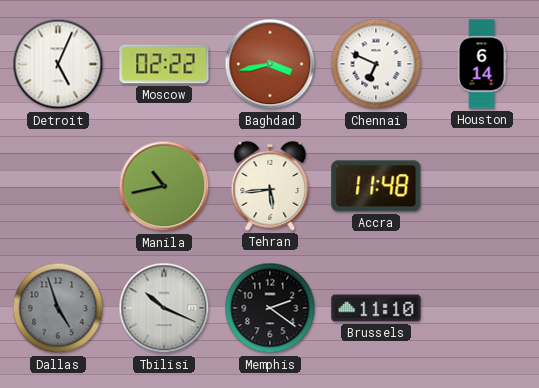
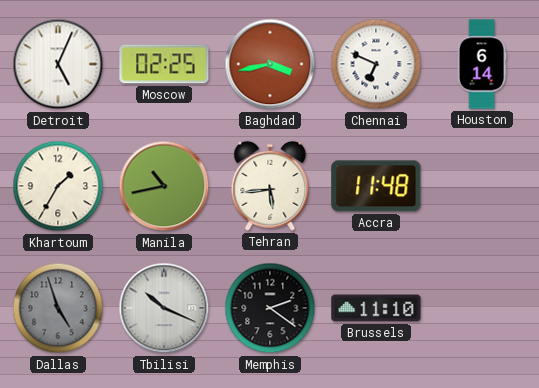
Moscow: 02:22 -> 02:25 (164, 64)
Khartoum: none -> 1:35 (58, 186)
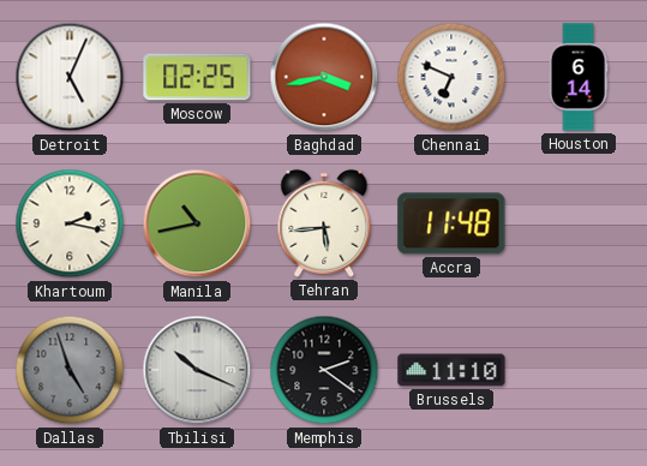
Khartoum: 1:35 -> 2:17 (70, 223)
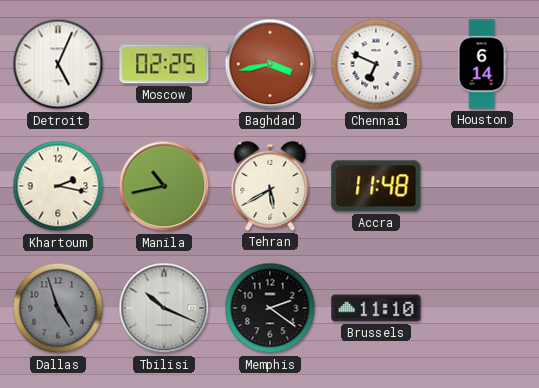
Tehran: 5:44 -> 5:40 (270, 186)
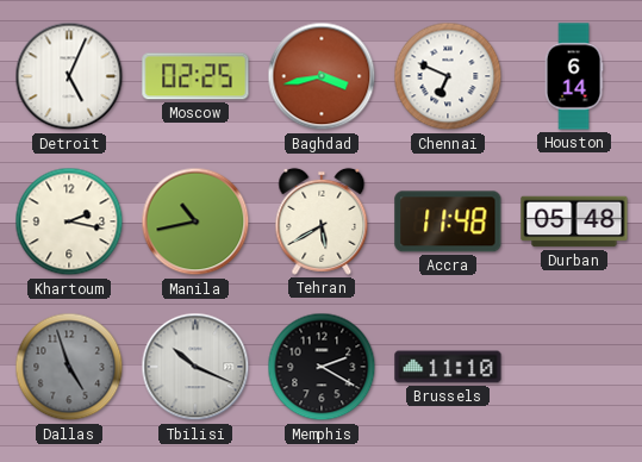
Durban: none -> 05:48 (574, 221)
Memphis: 2:21 -> 2:20 (322, 367)
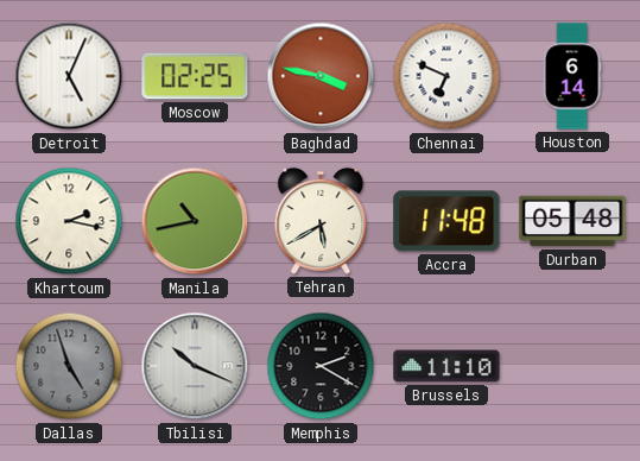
Baghdad: 3:43 -> 3:47 (321, 76)
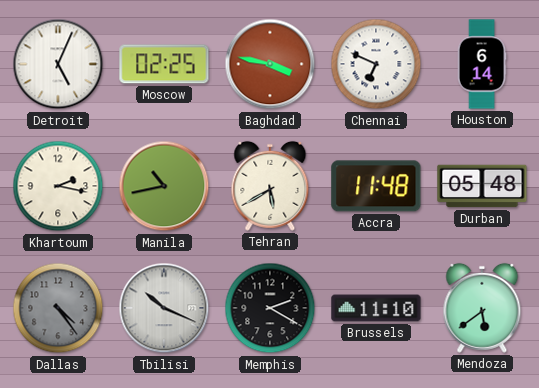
Dallas: 4:57 -> 4:24 (58, 308)
Mendoza: none -> 5:39 (482, 308)
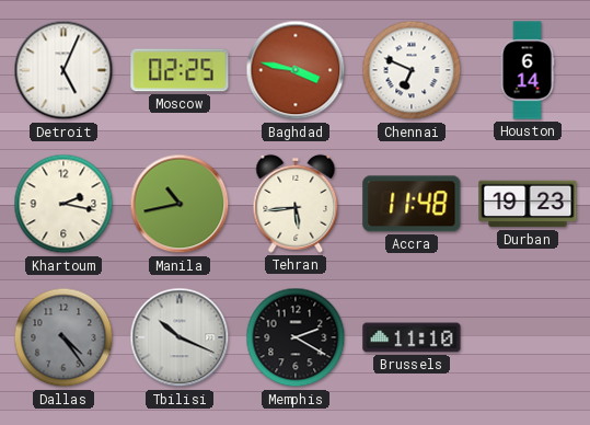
Tehran: 5:40 -> 5:44 (296, 204)
Durban: 05:48 -> 19:23 (528, 204)
Mendoza: 5:39 -> none (482, 308)
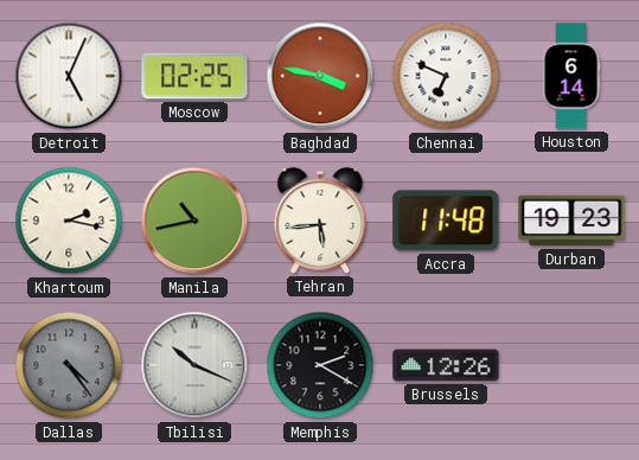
Brussels: 11:10 -> 12:26 (446, 365)
